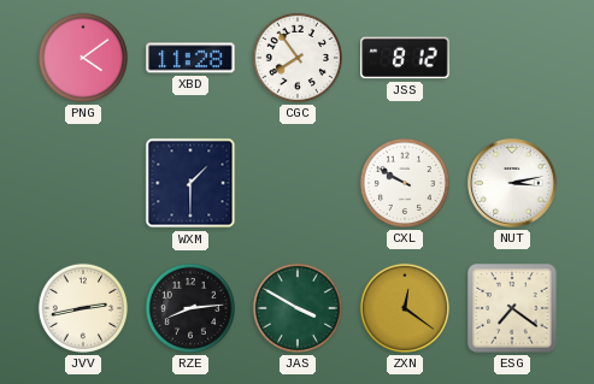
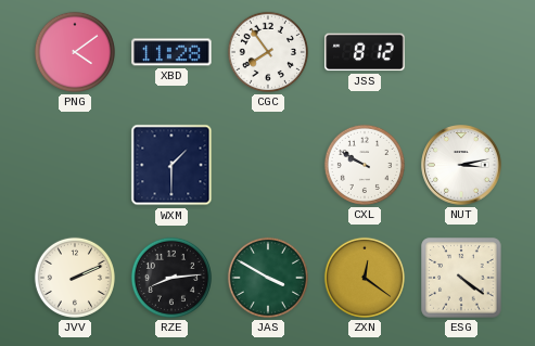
JVV: 2:43 -> 2:11 (75, 278)
ESG: 7:21 -> 4:21 (461, 278)
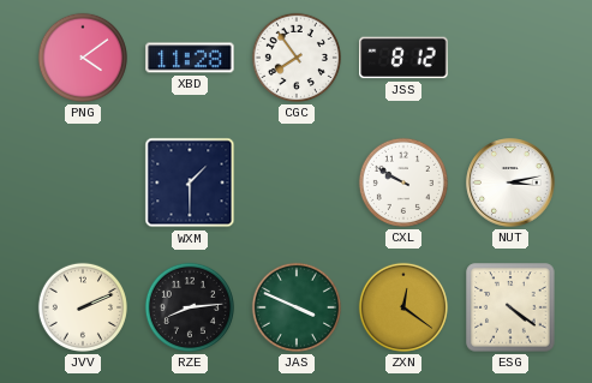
JAS: 3:50 -> 3:49 (297, 307)
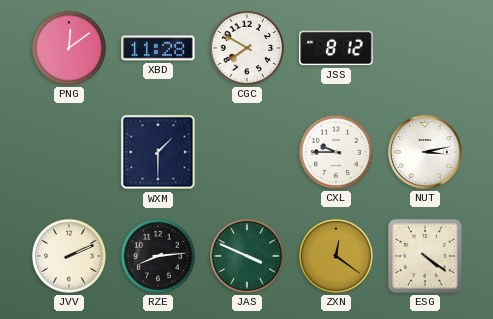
PNG: 4:09 -> 12:09 (69, 48)
CGC: 7:54 -> 7:50 (247, 48)
CXL: 9:50 -> 9:45 (336, 152)
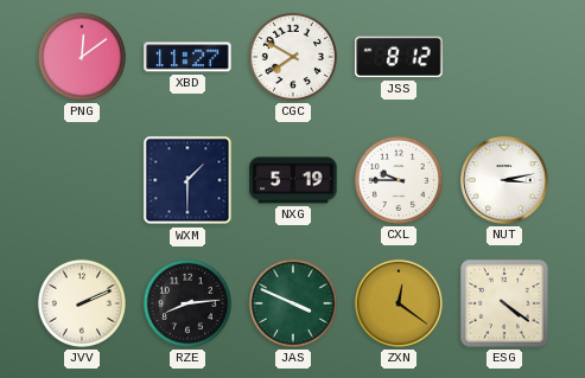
XBD: 11:28 -> 11:27 (187, 57)
NXG: none -> 5:19 (293, 180)
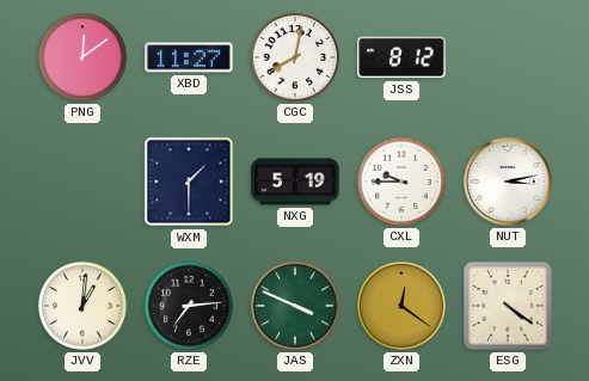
CGC: 7:50 -> 8:02 (295, 57)
JVV: 2:11 -> 1:01 (82, 306)
RZE: 8:14 -> 7:14 (189, 306)
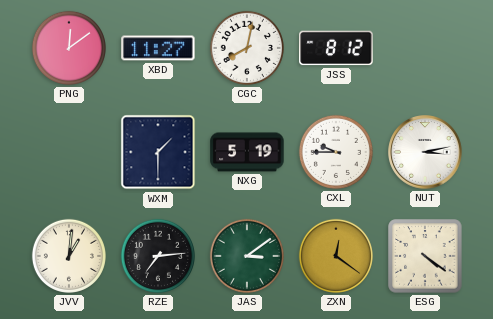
JAS: 3:49 -> 3:09 (247, 256)
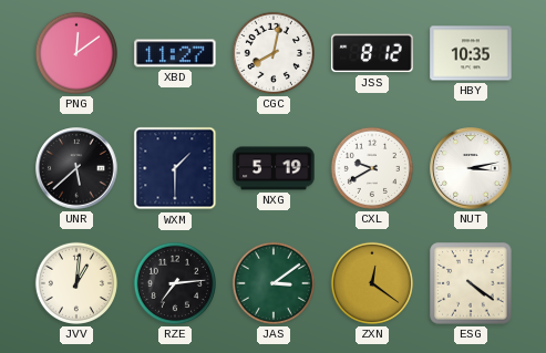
HBY: none -> 10:35 (471, 53)
UNR: none -> 5:38 (76, 168)
CXL: 9:45 -> 9:40 (372, 168)
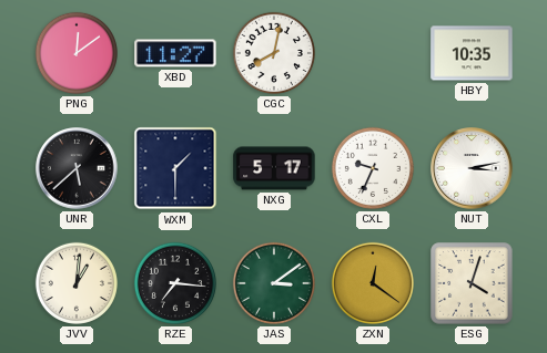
JSS: 8:12 -> none (372, 53)
NXG: 5:19 -> 5:17 (274, 168)
CXL: 9:40 -> 9:34 (373, 168)
RZE: 7:14 -> 7:16 (175, 283)
ESG: 4:21 -> 4:03 (472, 283)
